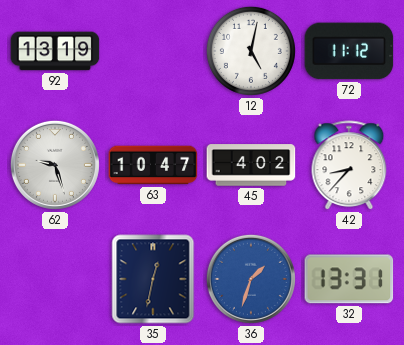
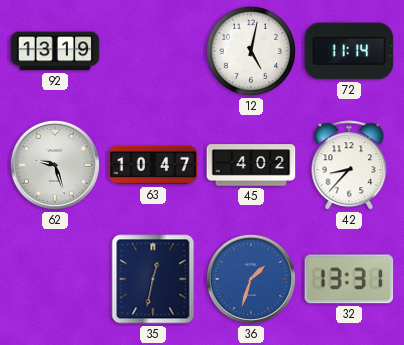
72: 11:12 -> 11:14 (349, 51)
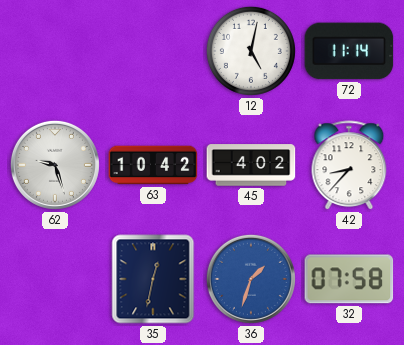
92: 13:19 -> none (55, 51)
63: 10:47 -> 10:42 (153, 165)
32: 13:31 -> 07:58 (349, 279)
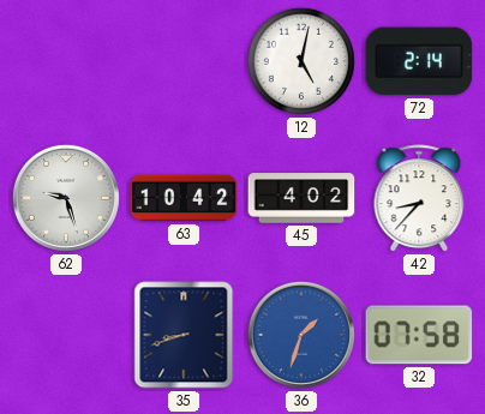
72: 11:14 -> 2:14 (419, 61)
35: 12:32 -> 8:42 (184, 335)
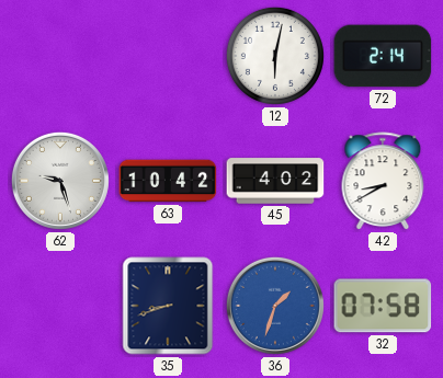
12: 5:02 -> 6:02 (275, 56)
42: 8:37 -> 8:40 (383, 182)
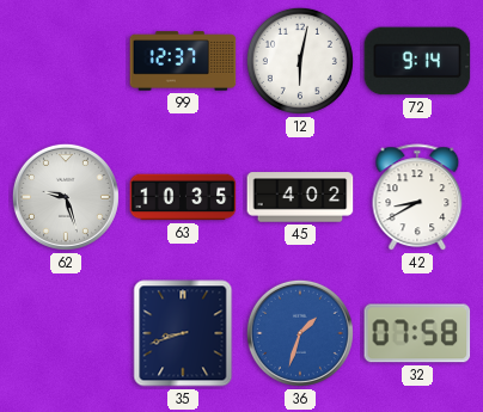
99: none -> 12:37 (183, 61)
72: 2:14 -> 9:14 (417, 61)
63: 10:42 -> 10:35 (183, 197)
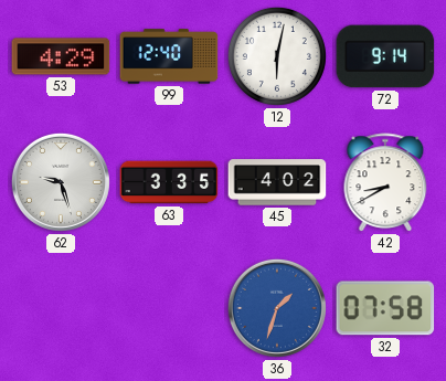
53: none -> 4:29 (61, 56)
99: 12:37 -> 12:40 (169, 56)
63: 10:35 -> 3:35 (169, 182)
35: 8:42 -> none (183, 333)
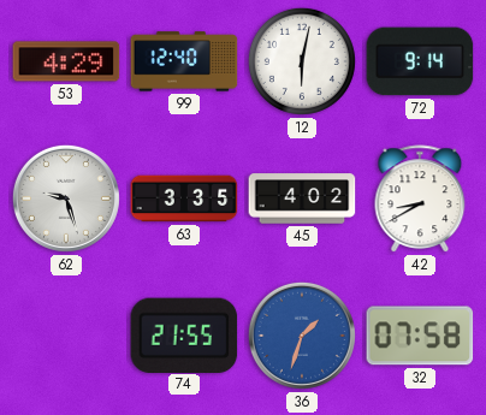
74: none -> 21:55 (184, 334)
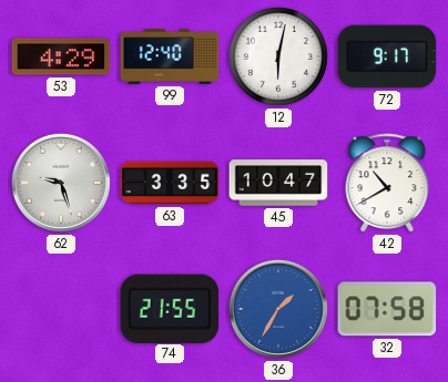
72: 9:14 -> 9:17 (387, 56)
45: 4:02 -> 10:47 (278, 183)
42: 8:40 -> 10:40 (387, 184)
36: 1:33 -> 1:35 (278, 309)
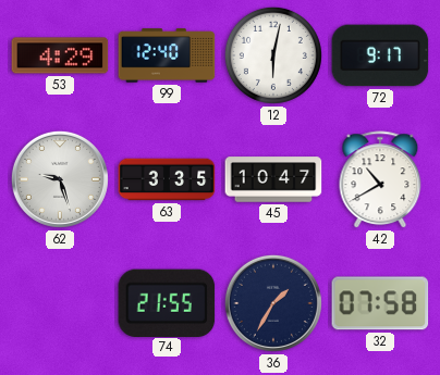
36 dial: blue -> navy (273, 303)
